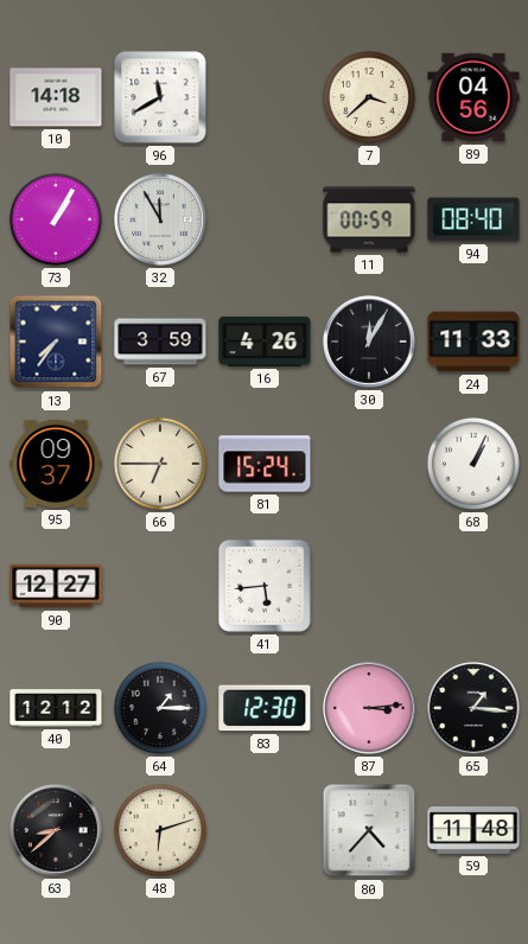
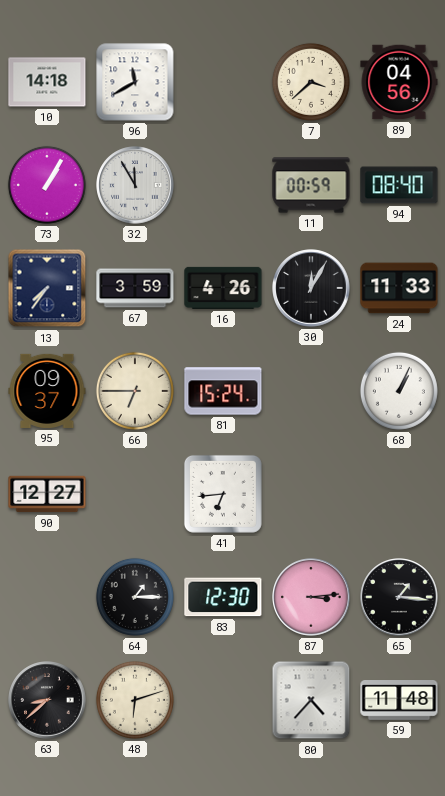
41: 5:44 -> 6:44 (223, 494)
40: 12:12 -> none (56, 708)
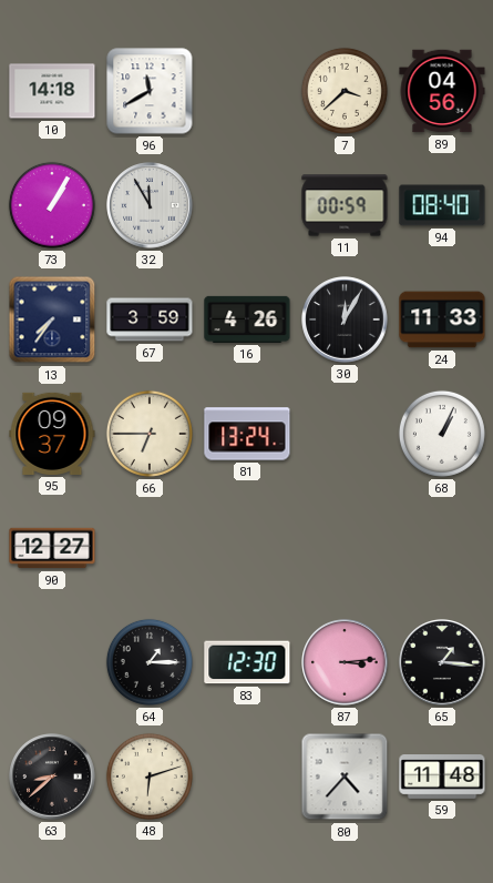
81: 15:24 -> 13:24 (247, 434)
41: 6:44 -> none (223, 494)
